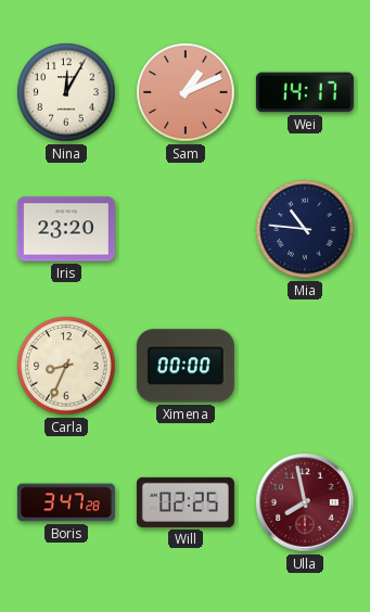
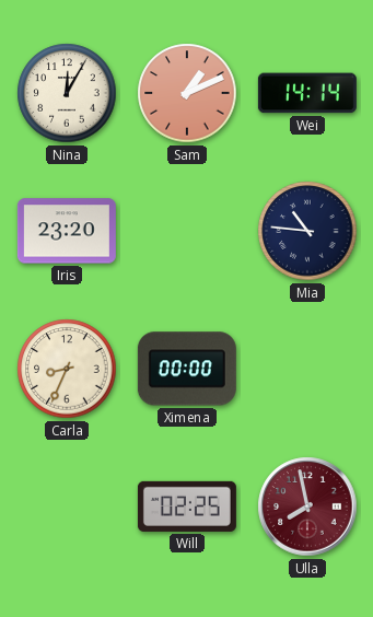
Wei: 14:17 -> 14:14 (307, 93)
Boris: 3:47 -> none (66, 502)
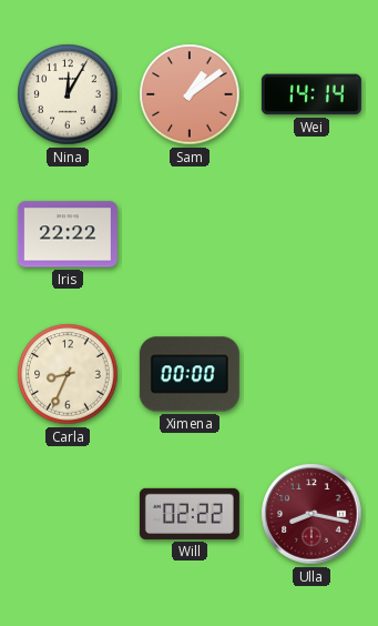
Sam: 1:11 -> 1:09 (190, 94)
Iris: 23:20 -> 22:22 (68, 234)
Mia: 10:46 -> none (307, 231)
Will: 02:25 -> 02:22 (190, 514)
Ulla: 7:58 -> 8:17 (311, 514)
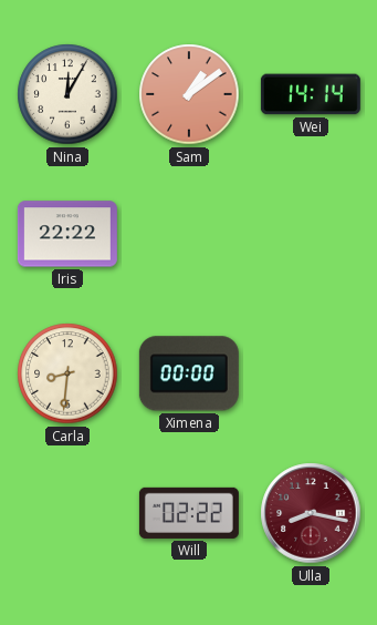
Carla: 8:34 -> 8:31 (67, 373)
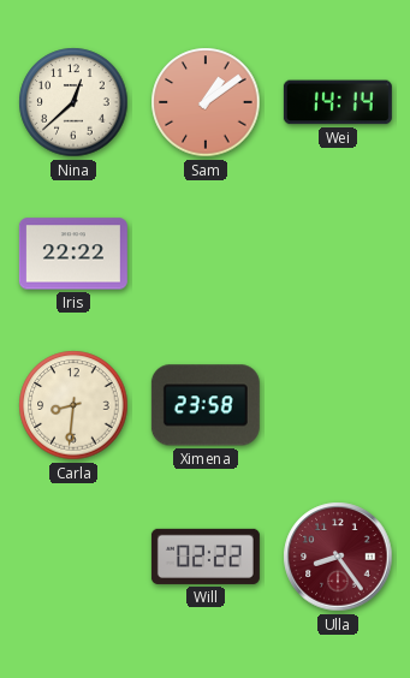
Nina: 12:05 -> 12:38 (73, 102)
Ximena: 00:00 -> 23:58 (206, 405)
Ulla: 8:17 -> 8:24 (338, 557)
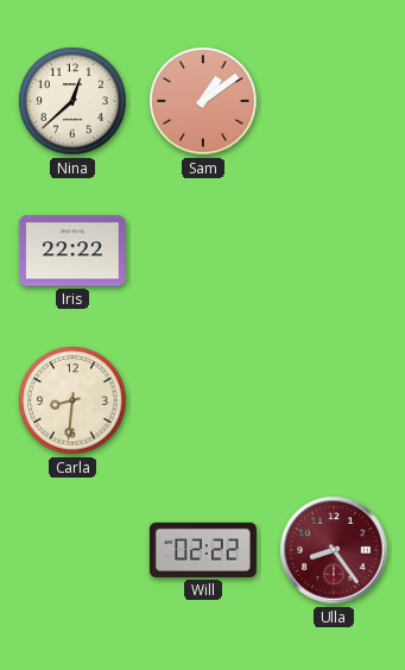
Wei: 14:14 -> none (338, 102)
Ximena: 23:58 -> none (206, 405)
